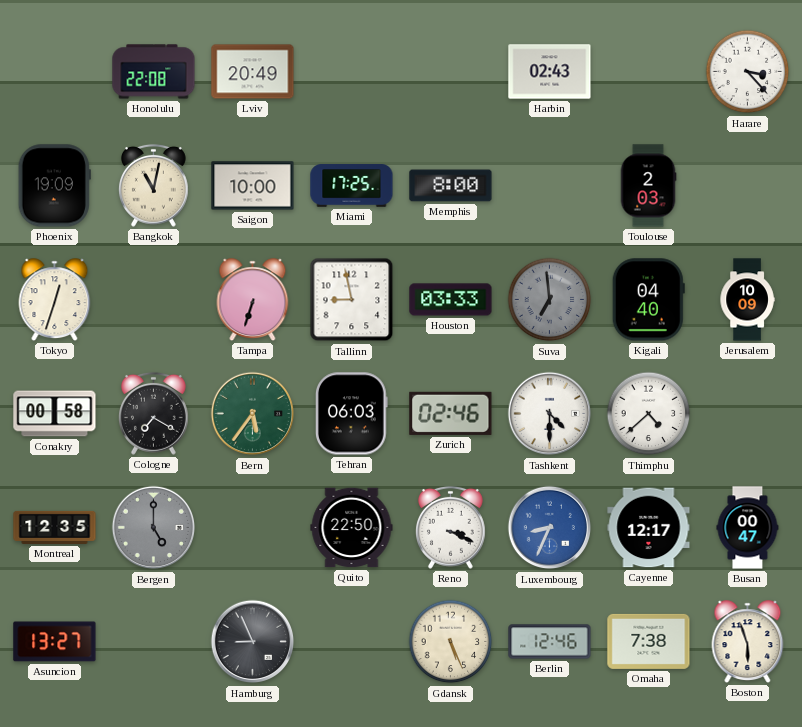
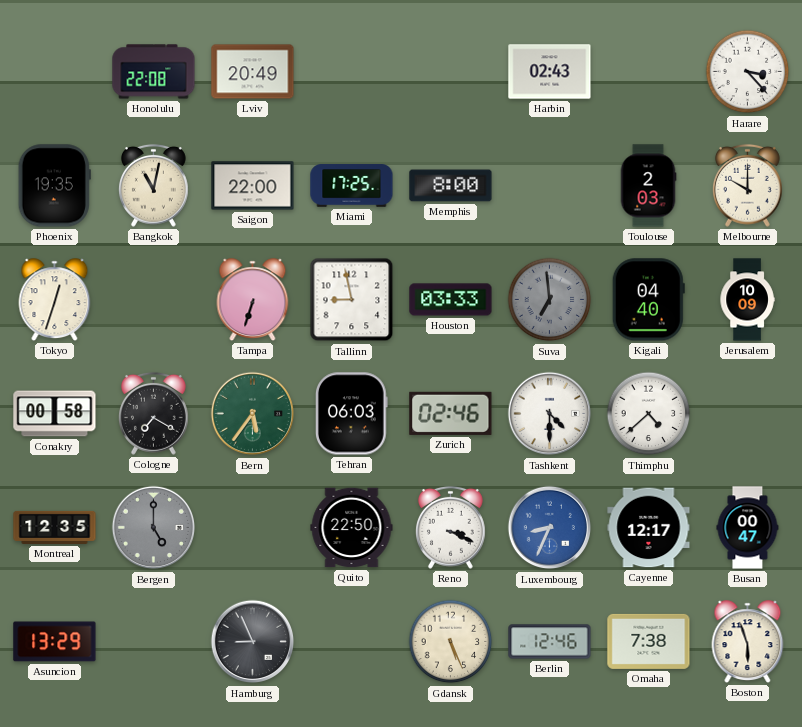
Phoenix: 19:09 -> 19:35 (54, 186)
Saigon: 10:00 -> 22:00 (253, 186)
Melbourne: none -> 10:00 (747, 185)
Asuncion: 13:27 -> 13:29 (55, 642)
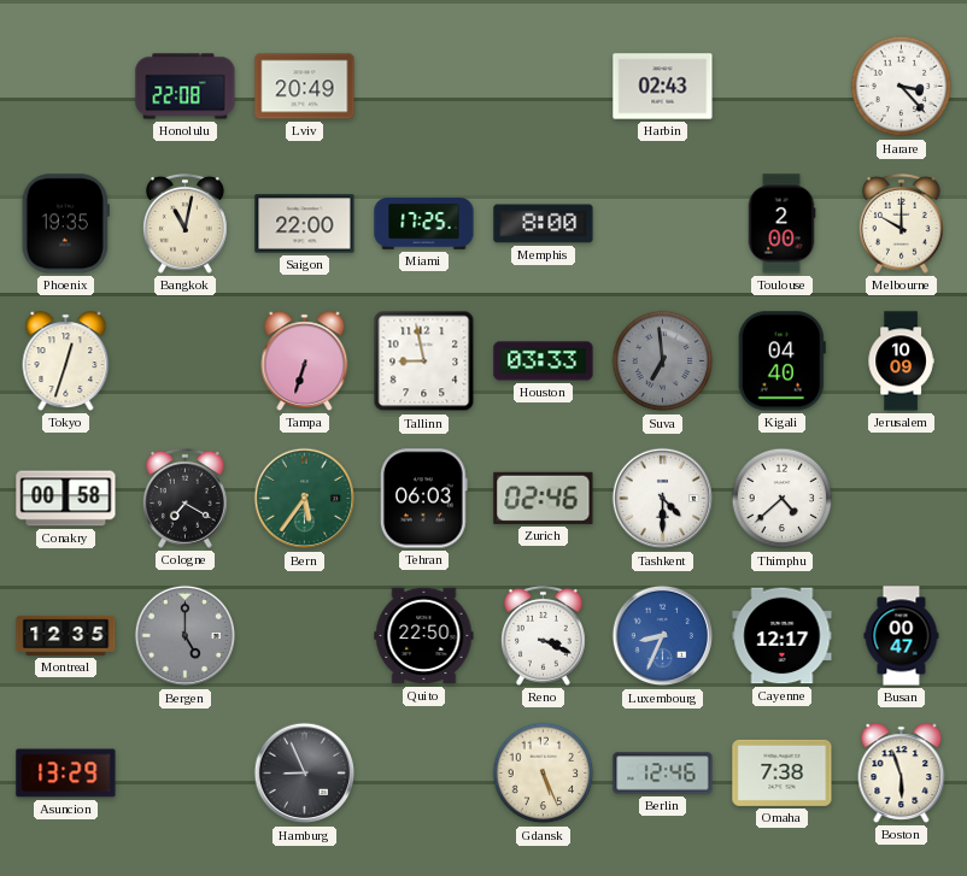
Toulouse: 2:03 -> 2:00 (781, 224)
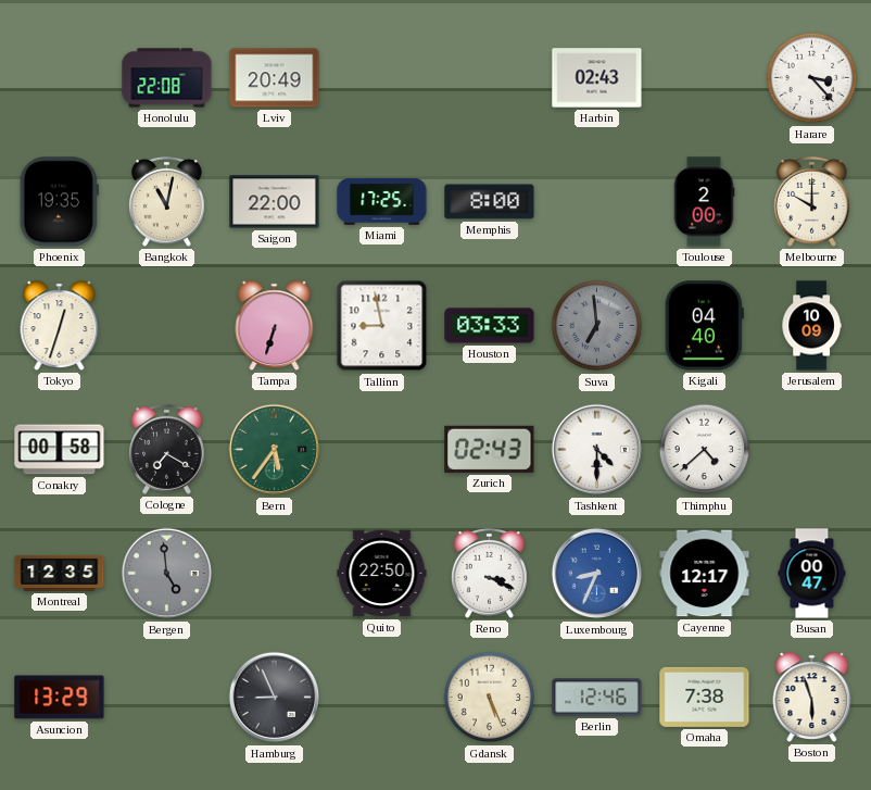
Tehran: 06:03 -> none (424, 499)
Zurich: 02:46 -> 02:43 (490, 449)
Bergen: 5:00 -> 4:59 (167, 574)
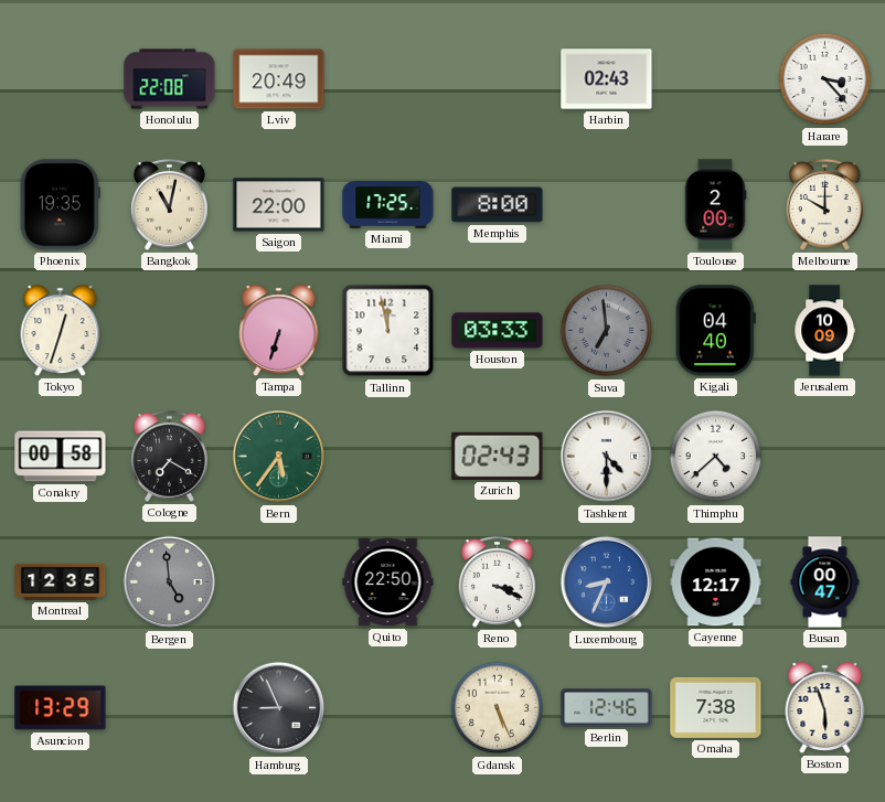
Tallinn: 8:58 -> 11:58 (388, 331)
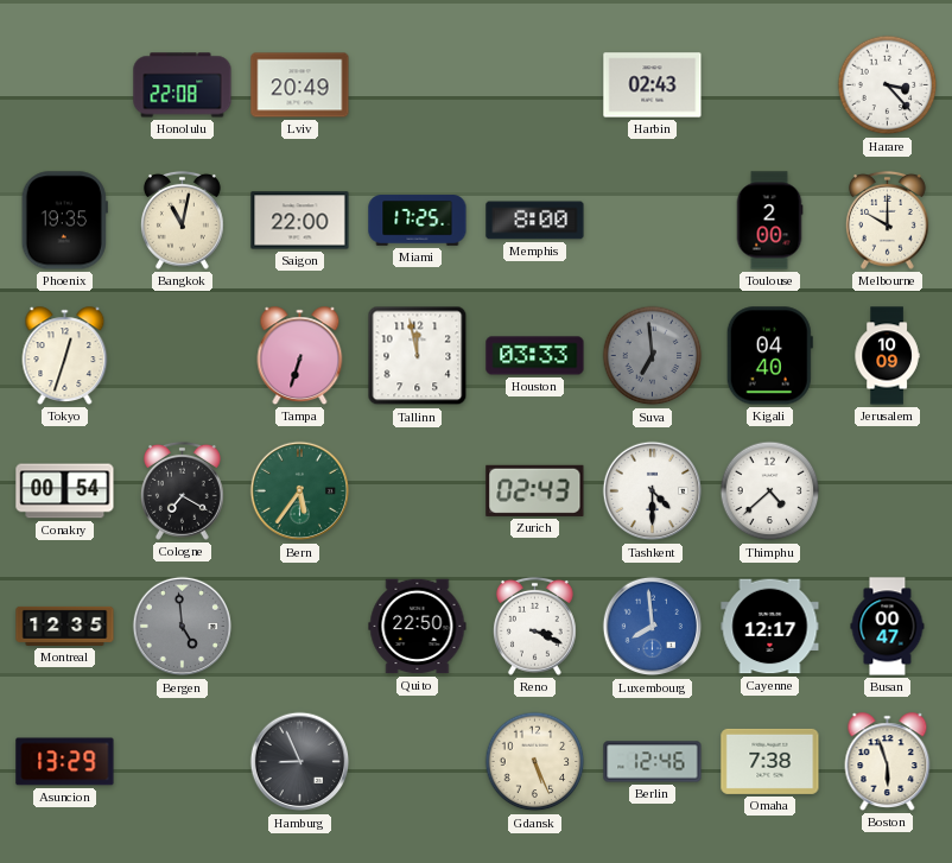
Conakry: 00:58 -> 00:54 (65, 491)
Luxembourg: 8:34 -> 7:59 (653, 627)
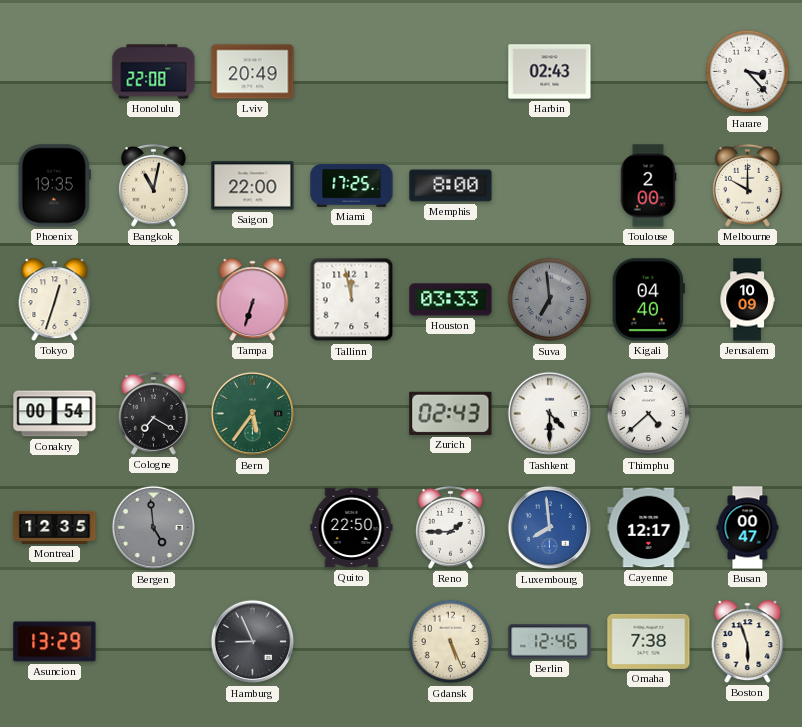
Reno: 3:19 -> 1:45 (450, 527)
